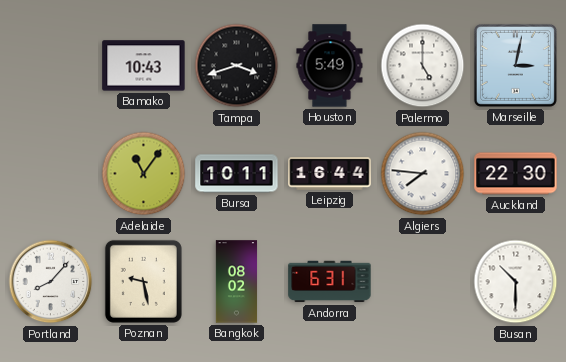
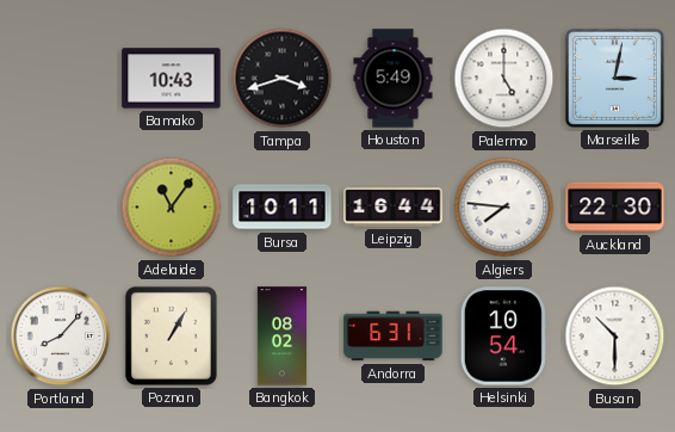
Poznan: 9:28 -> 1:05 (171, 335)
Helsinki: none -> 10:54 (503, 337)
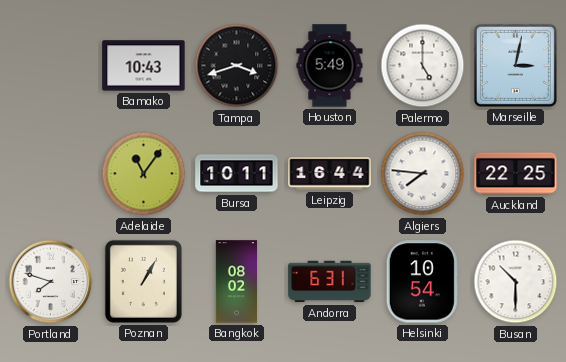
Auckland: 22:30 -> 22:25 (516, 174)
Portland: 8:07 -> 7:48 (51, 282)
